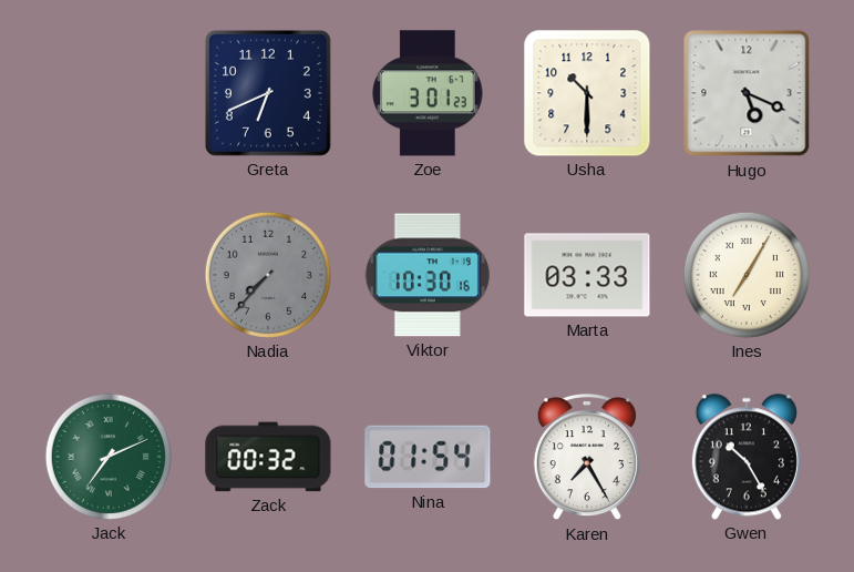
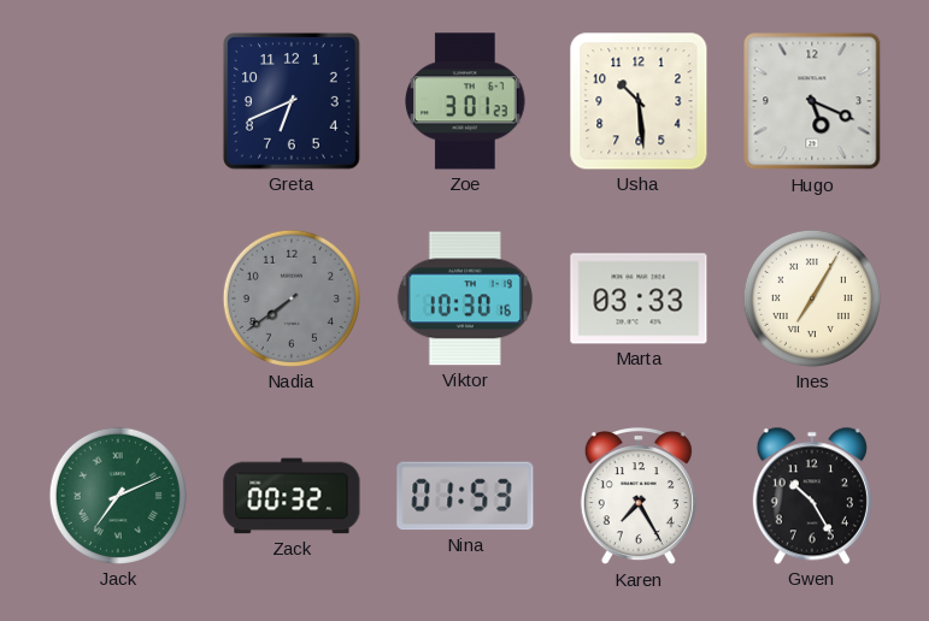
Usha: 10:30 -> 10:29 (639, 101)
Nadia: 7:37 -> 7:39 (292, 298)
Nina: 01:54 -> 01:53 (465, 496)
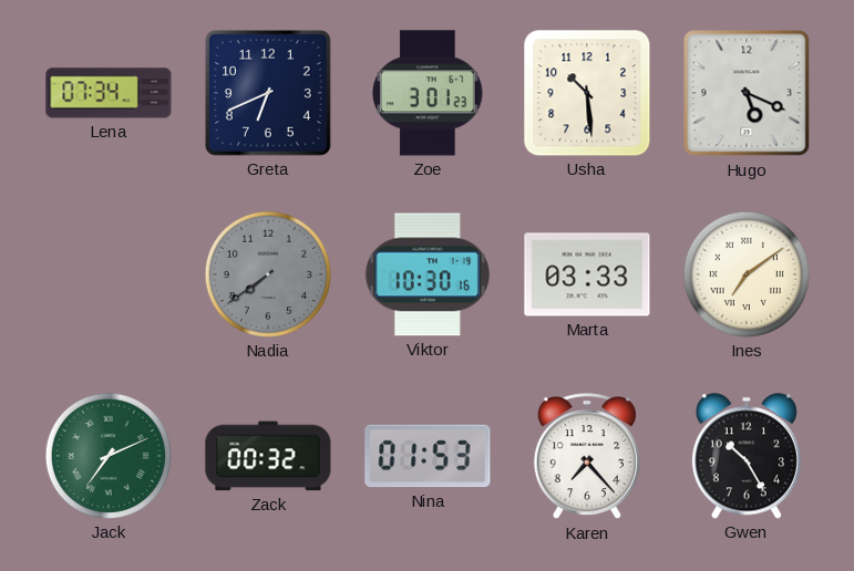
Lena: none -> 07:34 (109, 93)
Ines: 7:05 -> 7:09 (747, 274)
Karen: 7:25 -> 7:23 (587, 457)
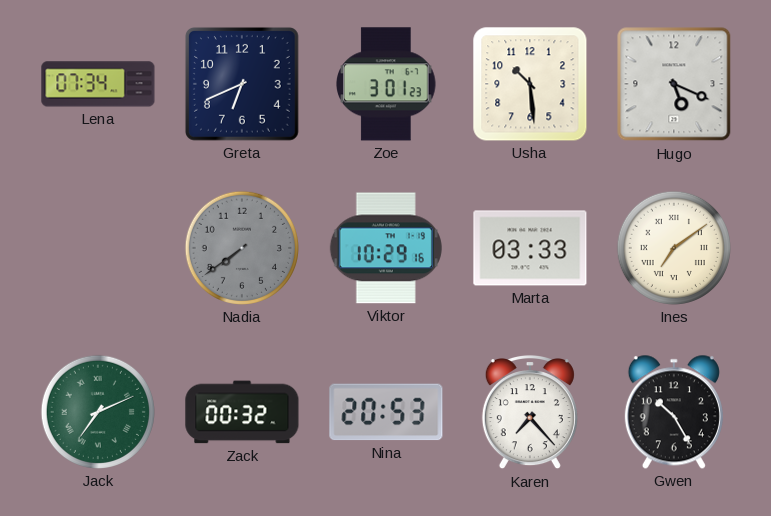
Viktor: 10:30 -> 10:29 (386, 248)
Nina: 01:53 -> 20:53 (386, 412)
